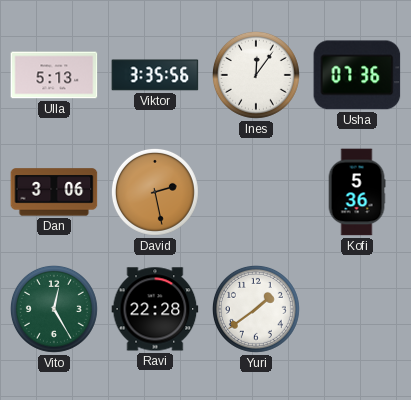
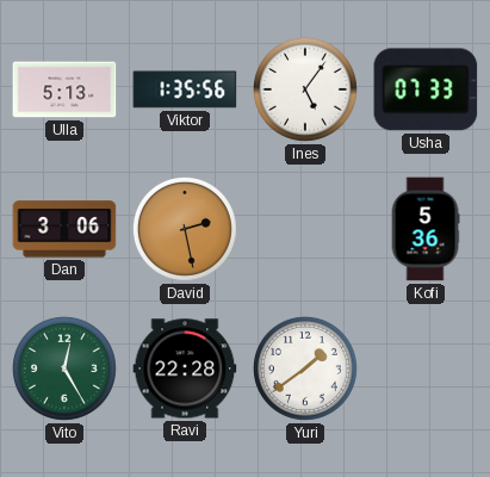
Viktor: 3:35 -> 1:35 (185, 89)
Ines: 12:06 -> 5:06 (305, 89)
Usha: 07:36 -> 07:33 (426, 89)
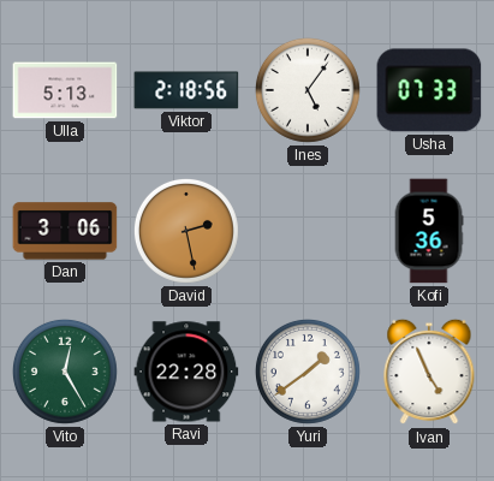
Viktor: 1:35 -> 2:18 (186, 90)
Ivan: none -> 4:56 (429, 372)
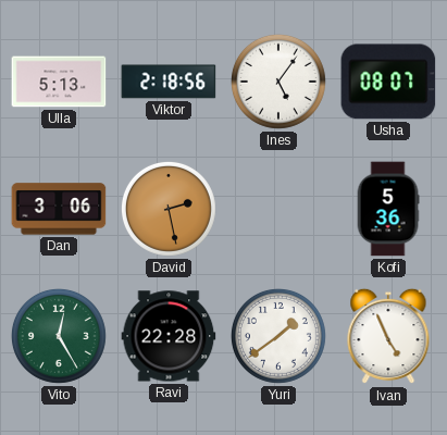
Usha: 07:33 -> 08:07 (388, 82)
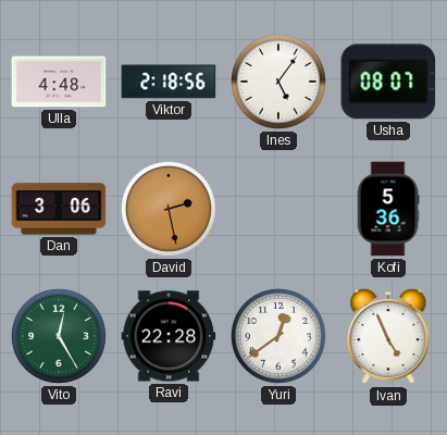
Ulla: 5:13 -> 4:48 (59, 82)
Yuri: 1:39 -> 12:39 (278, 336)
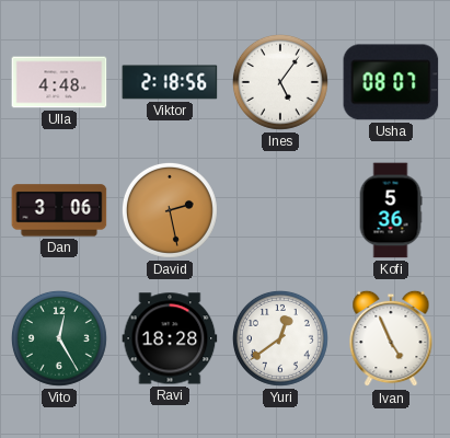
Ravi: 22:28 -> 18:28 (170, 338)
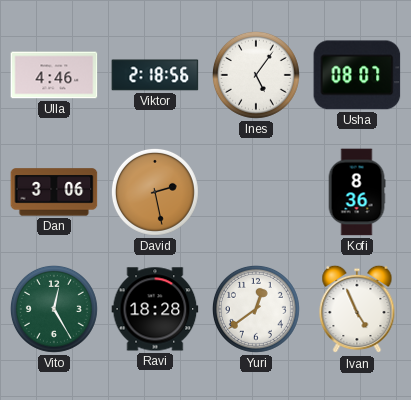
Ulla: 4:48 -> 4:46 (54, 75)
Kofi: 5:36 -> 8:36 (357, 192)
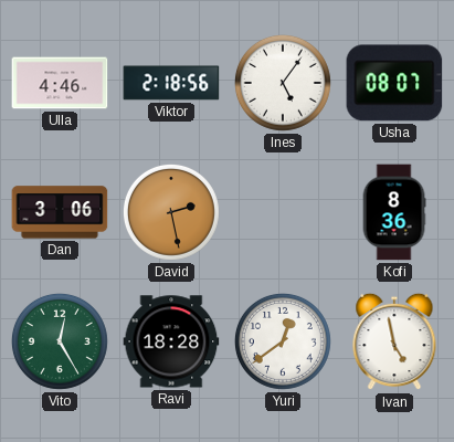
Ivan: 4:56 -> 4:58 (394, 341)
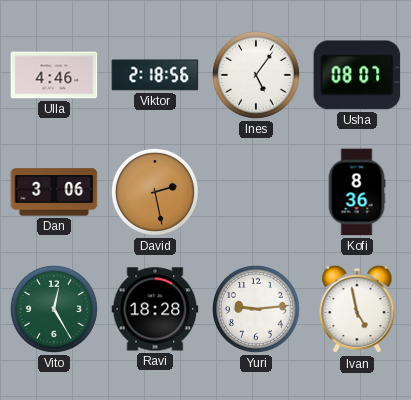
Yuri: 12:39 -> 9:14 (256, 309)
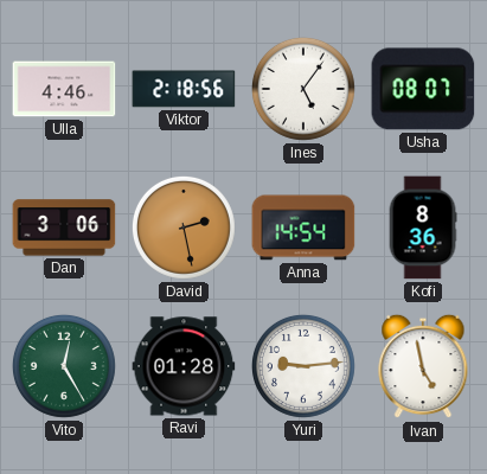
Anna: none -> 14:54 (303, 228)
Ravi: 18:28 -> 01:28 (184, 366)
